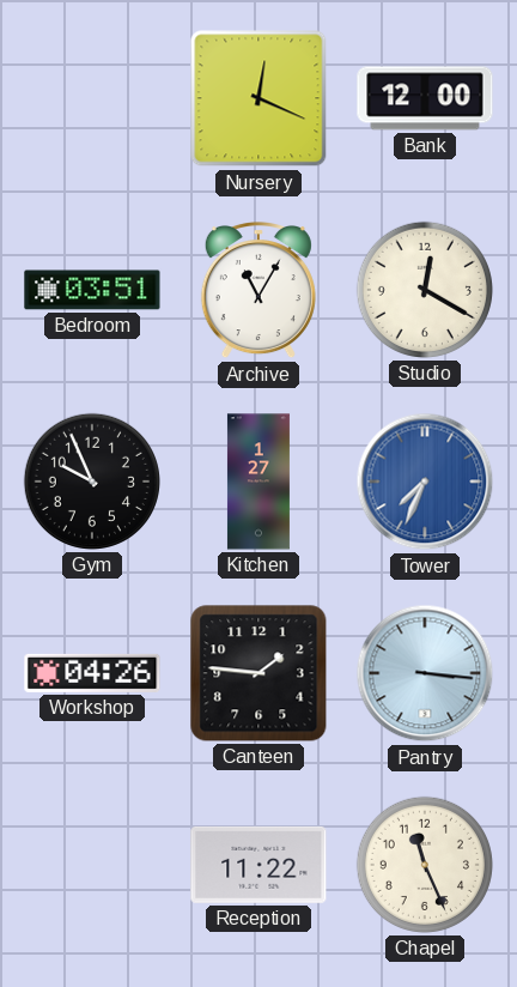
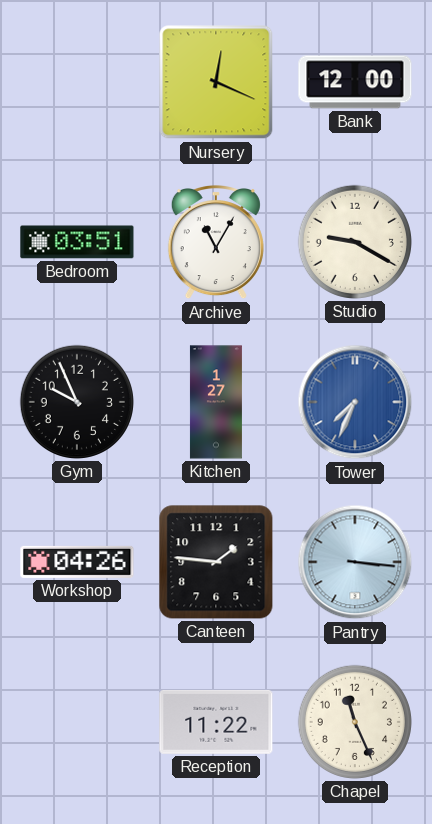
Studio: 12:20 -> 9:20 (355, 242)
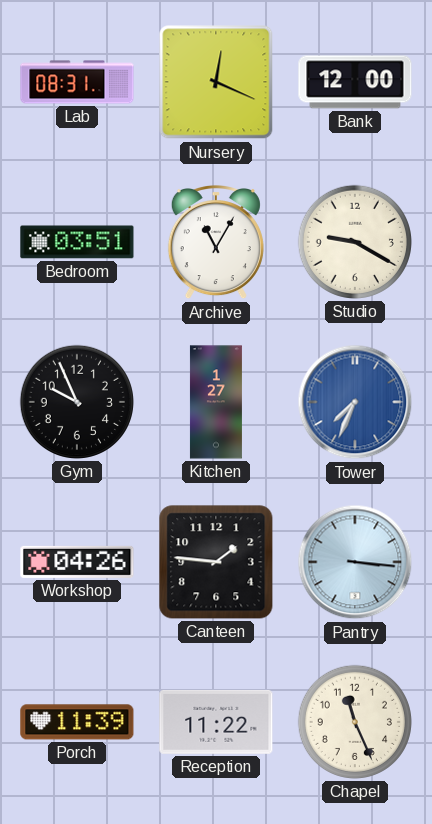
Lab: none -> 08:31 (77, 82)
Porch: none -> 11:39 (77, 722)
